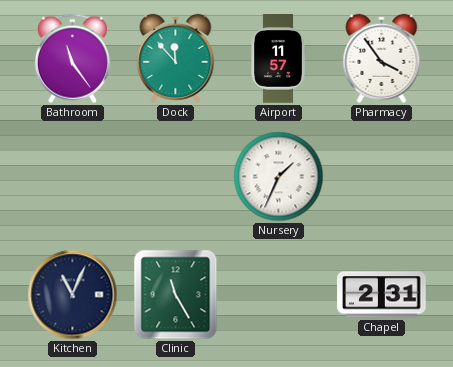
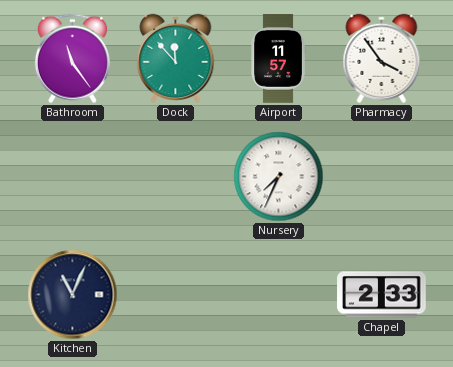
Nursery: 1:34 -> 7:34 (279, 177)
Clinic: 11:25 -> none (176, 295)
Chapel: 2:31 -> 2:33 (382, 295)
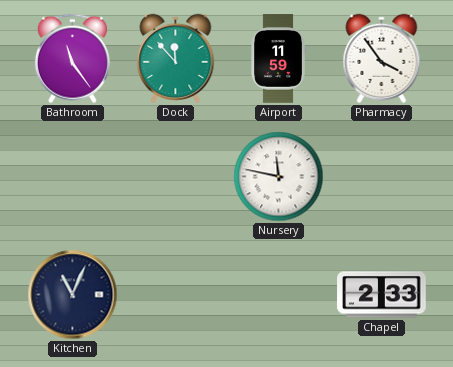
Airport: 11:57 -> 11:59 (278, 59)
Nursery: 7:34 -> 11:47 (279, 177)
